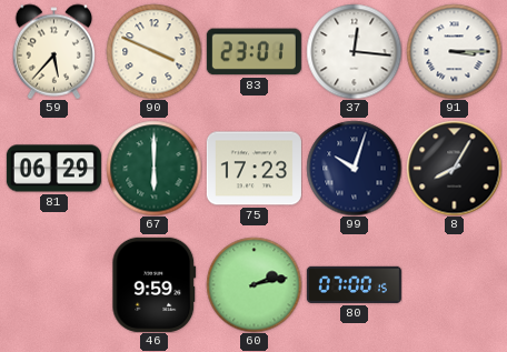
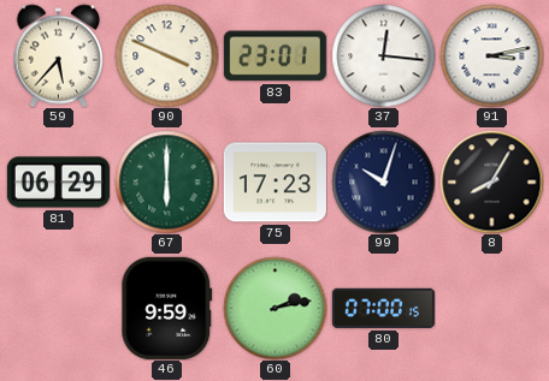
91: 3:15 -> 3:13 (491, 55)
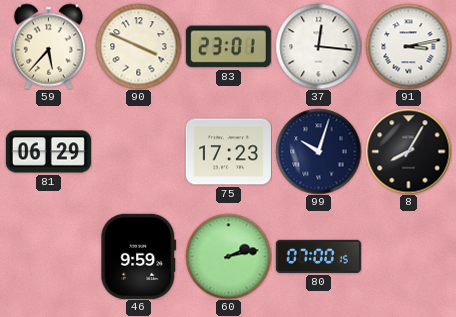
67: 6:00 -> none (166, 181)
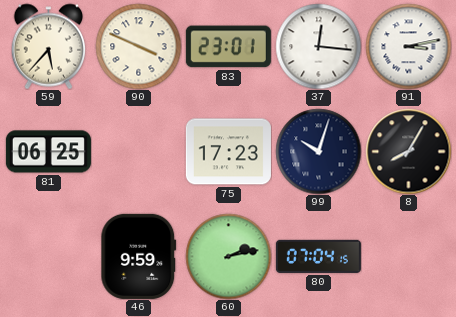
81: 06:29 -> 06:25 (48, 152)
80: 07:00 -> 07:04 (318, 256)
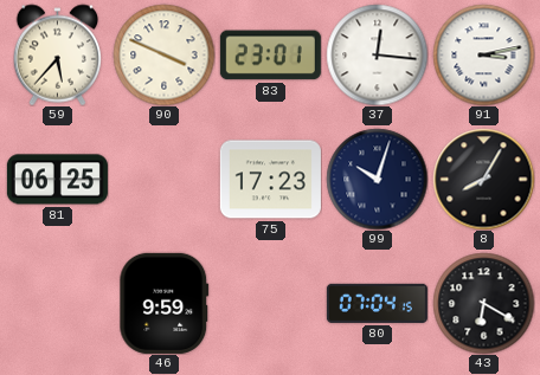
60: 2:13 -> none (228, 256)
43: none -> 6:20 (483, 303)
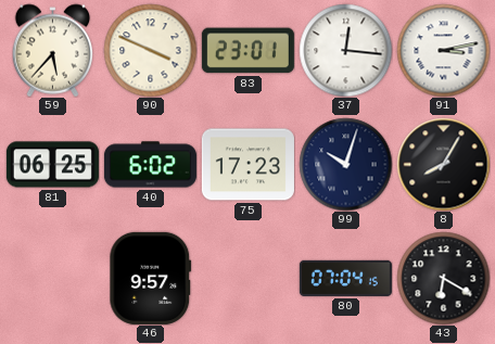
40: none -> 6:02 (150, 165)
46: 9:59 -> 9:57 (151, 278)
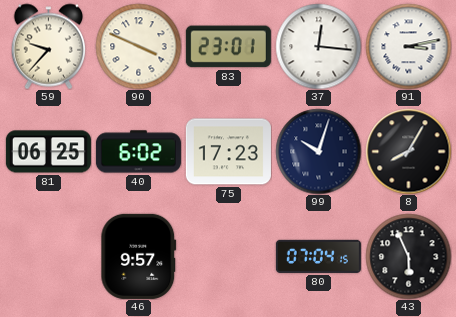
59: 5:37 -> 9:37 (49, 46)
43: 6:20 -> 5:56 (408, 256)
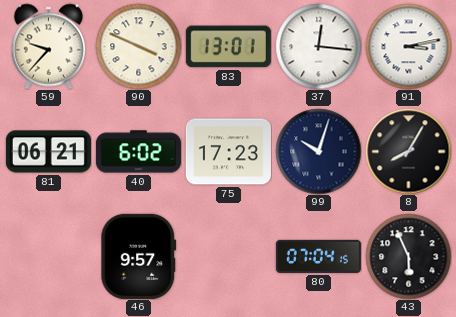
83: 23:01 -> 13:01 (228, 47)
81: 06:25 -> 06:21 (48, 152)
